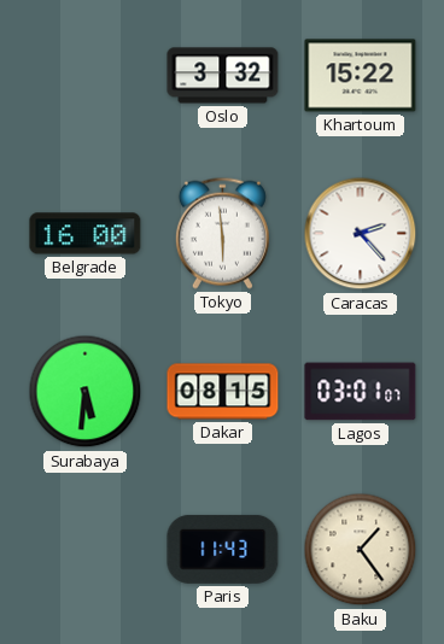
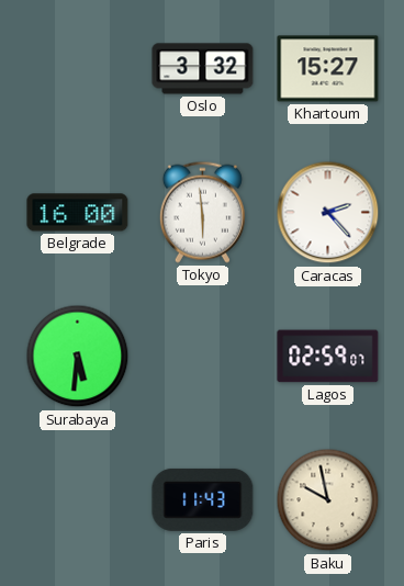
Khartoum: 15:22 -> 15:27 (328, 69)
Dakar: 08:15 -> none (223, 392)
Lagos: 03:01 -> 02:59 (328, 357)
Baku: 1:24 -> 9:58 (328, 500)
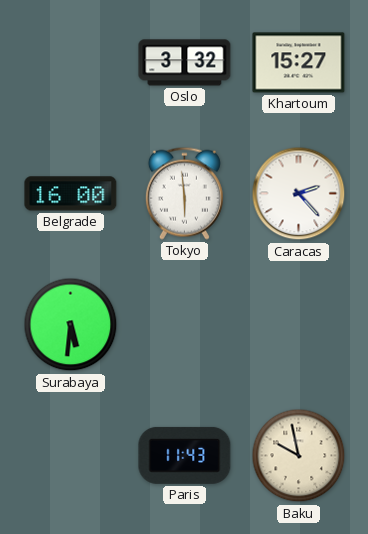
Lagos: 02:59 -> none (328, 357)
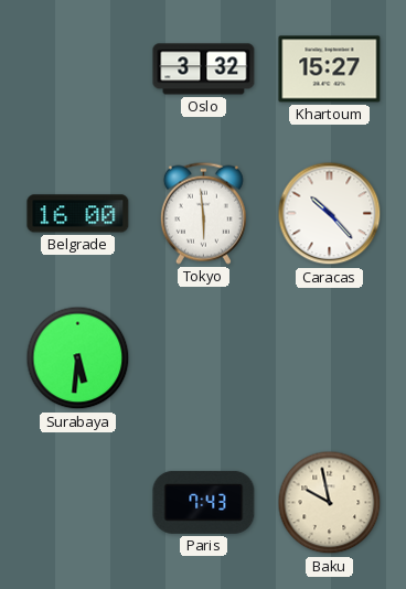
Caracas: 2:23 -> 10:23 (330, 214)
Paris: 11:43 -> 7:43 (204, 502)
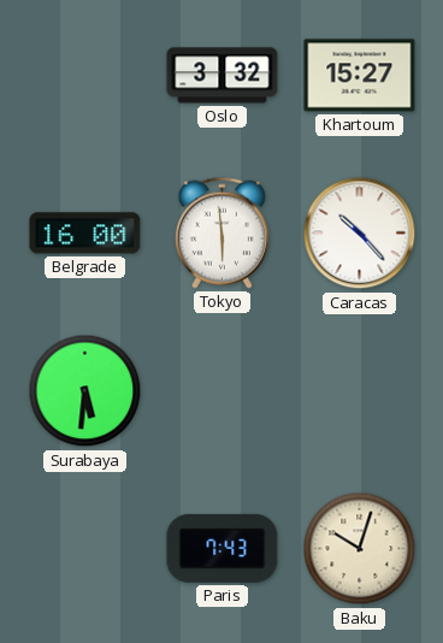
Baku: 9:58 -> 10:03 (360, 549)
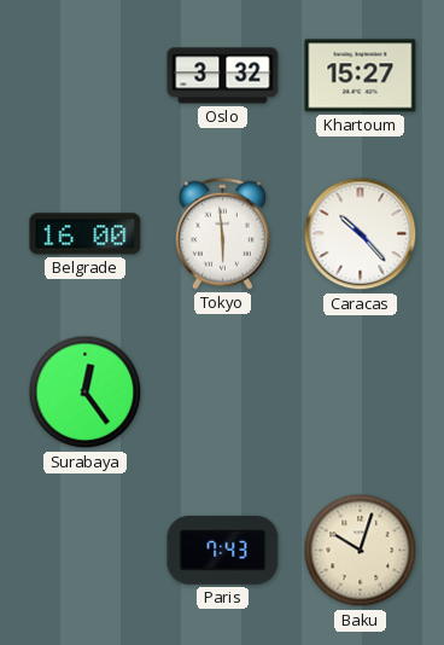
Surabaya: 5:31 -> 12:24 (86, 393)
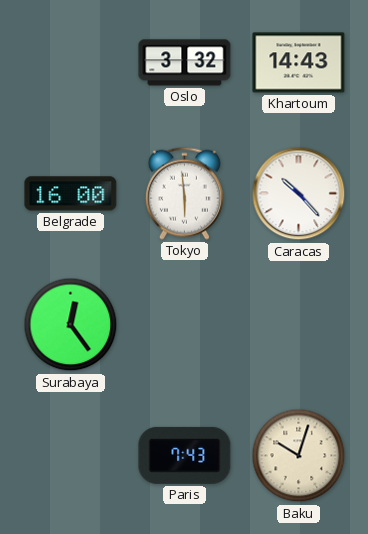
Khartoum: 15:27 -> 14:43 (299, 63)
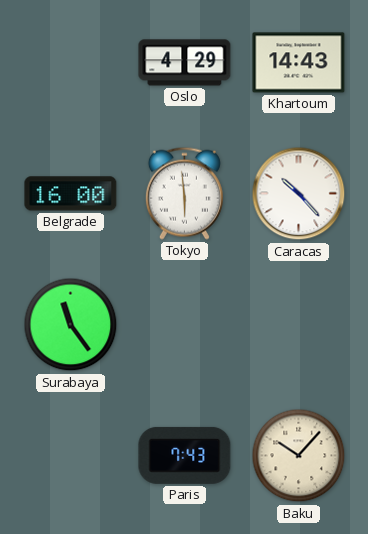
Oslo: 3:32 -> 4:29 (185, 63)
Surabaya: 12:24 -> 11:24 (71, 325)
Baku: 10:03 -> 10:07 (299, 456)
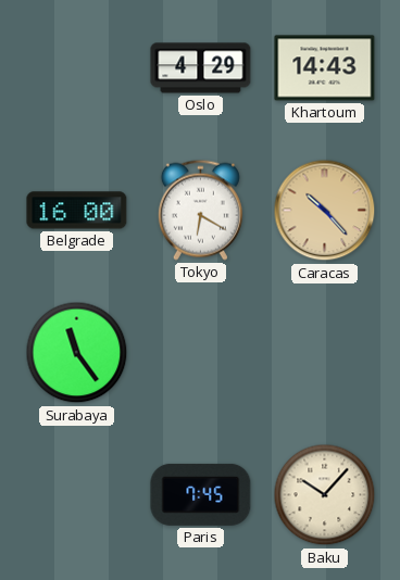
Tokyo: 5:59 -> 6:20 (200, 210)
Caracas dial: white -> champagne (325, 211)
Paris: 7:43 -> 7:45 (201, 494)
